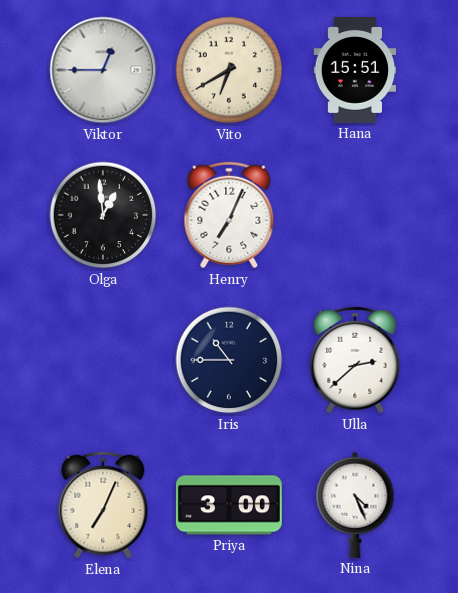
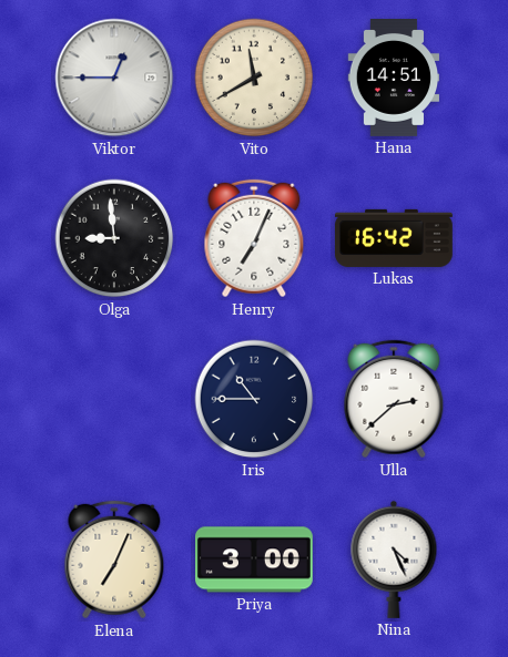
Vito: 6:40 -> 11:40 (254, 78)
Hana: 15:51 -> 14:51 (394, 79)
Olga: 12:59 -> 8:59 (114, 238)
Lukas: none -> 16:42 (394, 238)
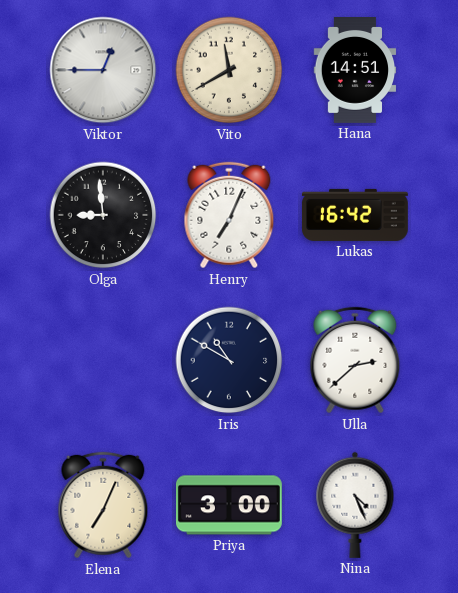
Iris: 10:45 -> 10:50 (229, 360)
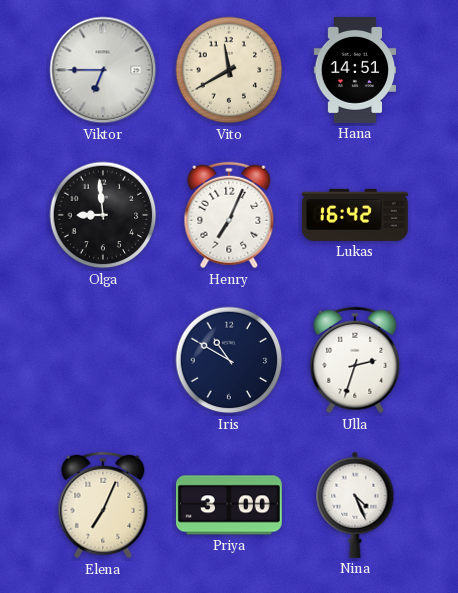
Viktor: 12:45 -> 6:45 (103, 70)
Ulla: 2:38 -> 2:33 (355, 360)
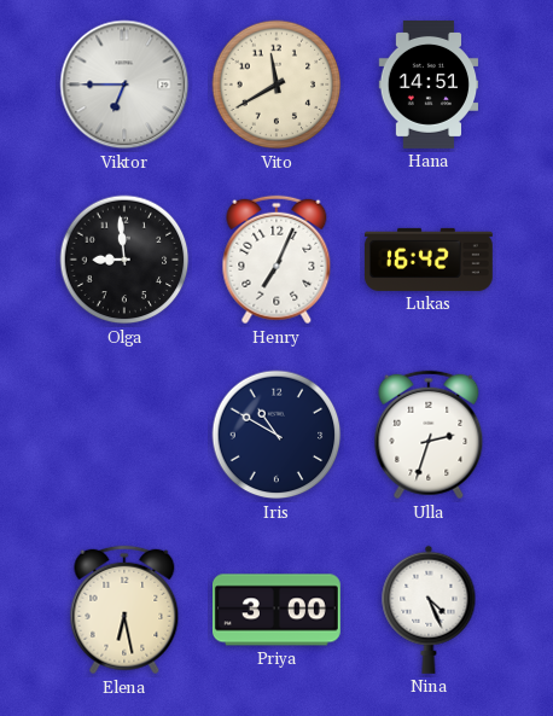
Elena: 7:04 -> 6:28 (124, 610)
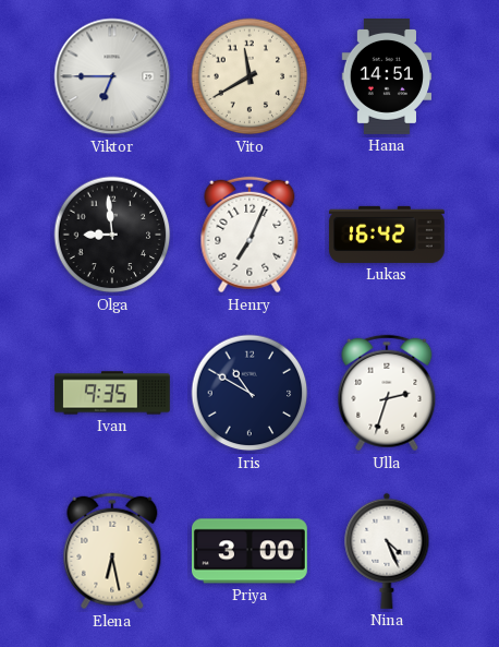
Ivan: none -> 9:35 (113, 393)
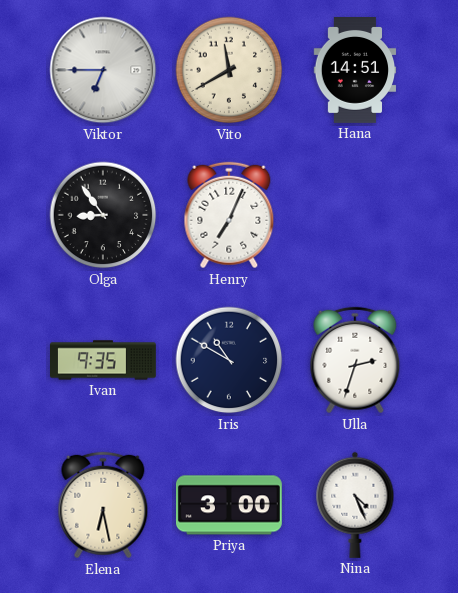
Olga: 8:59 -> 8:54 (103, 215)
Lukas: 16:42 -> none (387, 235)
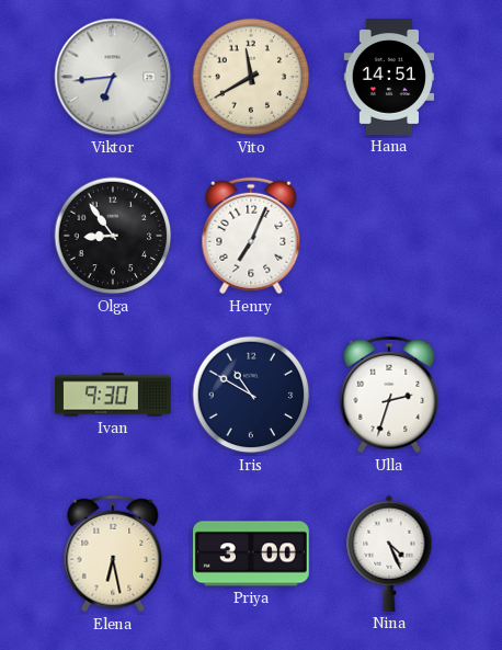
Viktor: 6:45 -> 6:44 (113, 77)
Ivan: 9:35 -> 9:30 (114, 395)
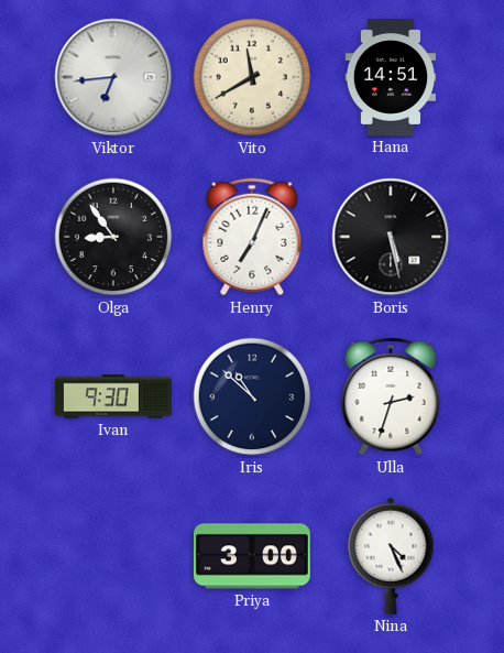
Boris: none -> 5:28 (391, 237)
Iris: 10:50 -> 10:52 (252, 396)
Elena: 6:28 -> none (113, 554)
